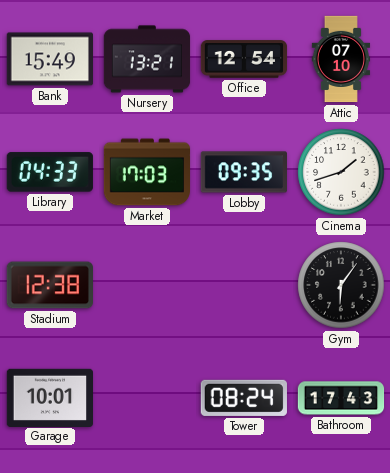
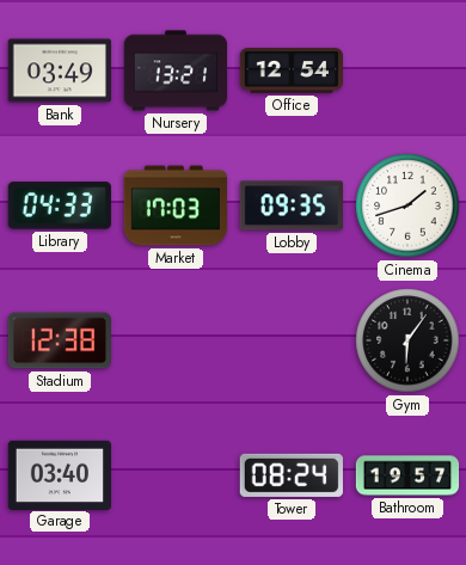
Bank: 15:49 -> 03:49 (59, 70)
Attic: 07:10 -> none (341, 59)
Garage: 10:01 -> 03:40 (59, 474)
Bathroom: 17:43 -> 19:57 (407, 475)
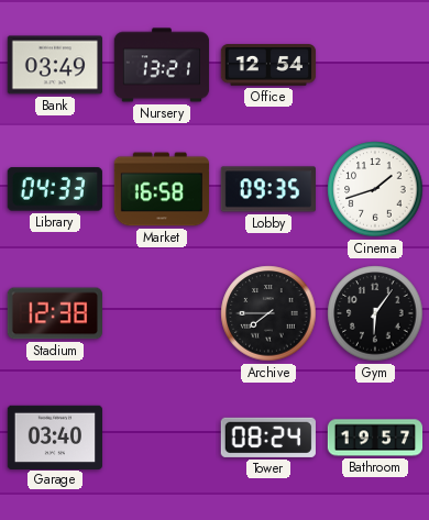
Market: 17:03 -> 16:58 (162, 189)
Archive: none -> 7:45 (268, 313)
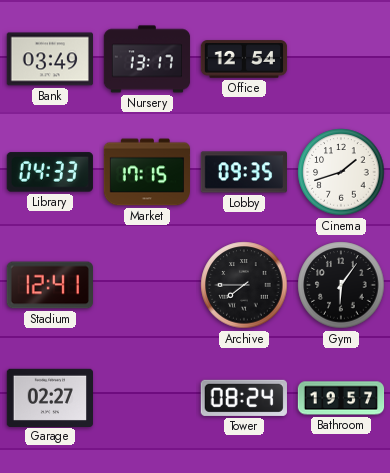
Nursery: 13:21 -> 13:17 (147, 59)
Market: 16:58 -> 17:15 (147, 172)
Stadium: 12:38 -> 12:41 (49, 285)
Garage: 03:40 -> 02:27 (49, 397)
